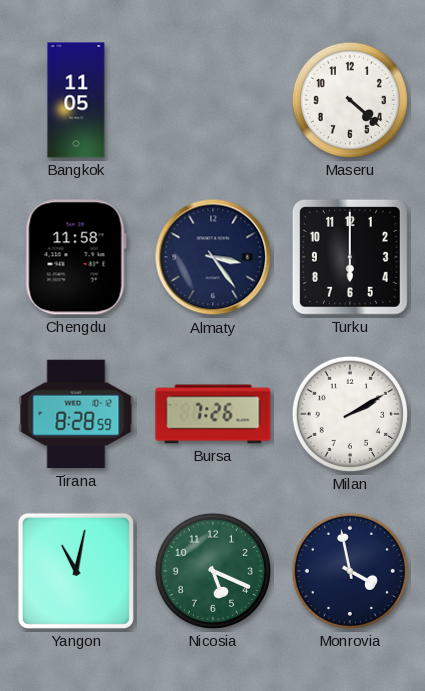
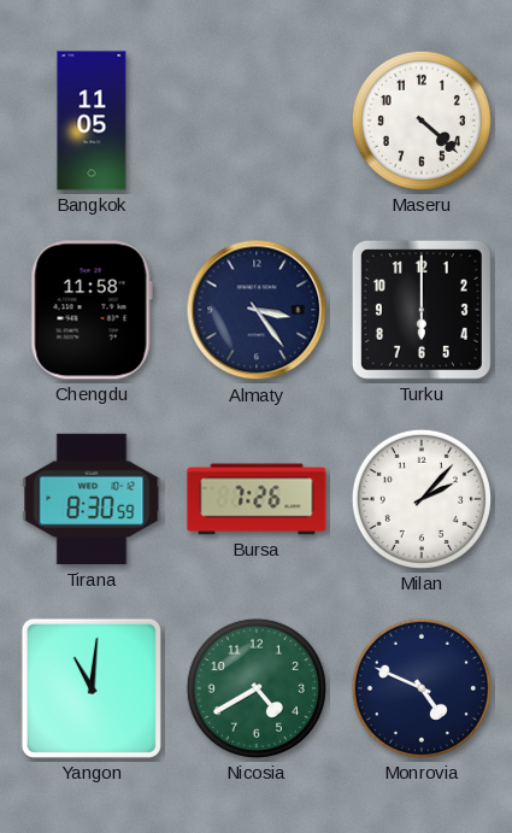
Tirana: 8:28 -> 8:30 (92, 499)
Milan: 2:10 -> 2:07 (422, 499)
Yangon: 11:02 -> 11:01 (92, 688)
Nicosia: 5:19 -> 4:40 (257, 688)
Monrovia: 3:58 -> 4:49 (422, 688)
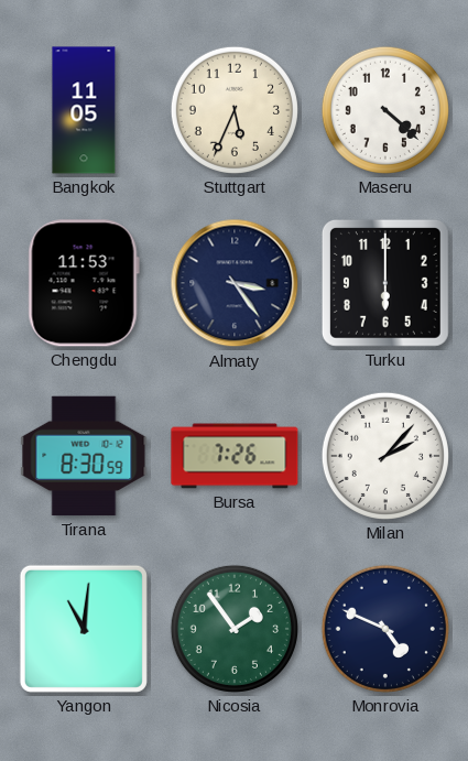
Stuttgart: none -> 5:34 (235, 110)
Chengdu: 11:58 -> 11:53 (84, 283)
Nicosia: 4:40 -> 1:54 (235, 629)
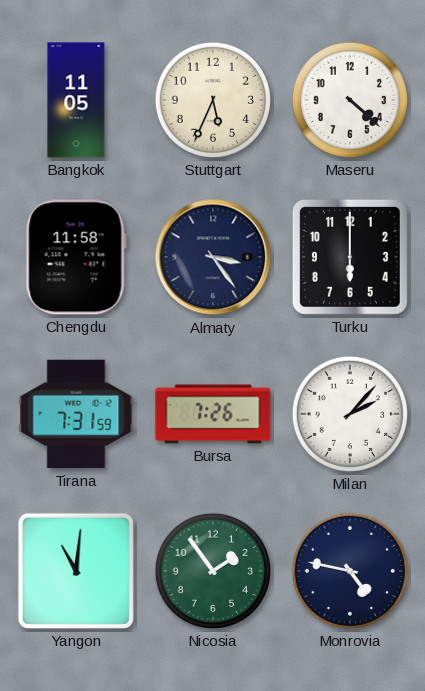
Chengdu: 11:53 -> 11:58 (76, 257)
Tirana: 8:30 -> 7:31 (76, 414)
Monrovia: 4:49 -> 4:47 (350, 571)
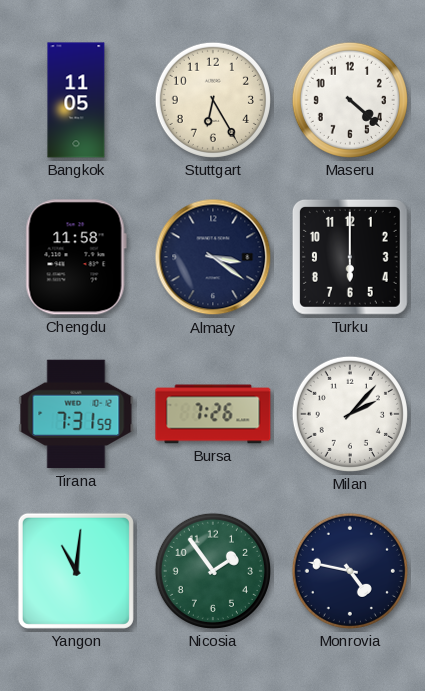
Stuttgart: 5:34 -> 6:25 (213, 100)
Almaty: 3:24 -> 3:21 (213, 257)
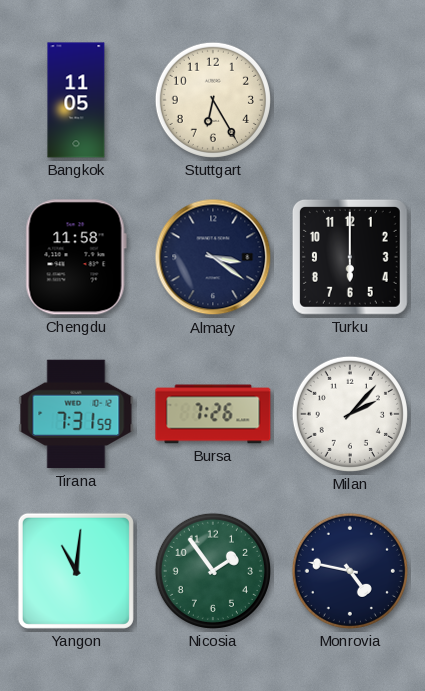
Maseru: 4:22 -> none (350, 100)
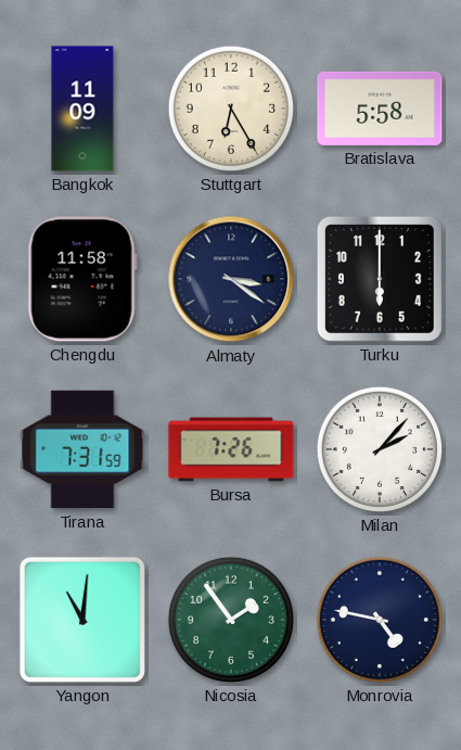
Bangkok: 11:05 -> 11:09 (82, 109)
Bratislava: none -> 5:58 (380, 109)
